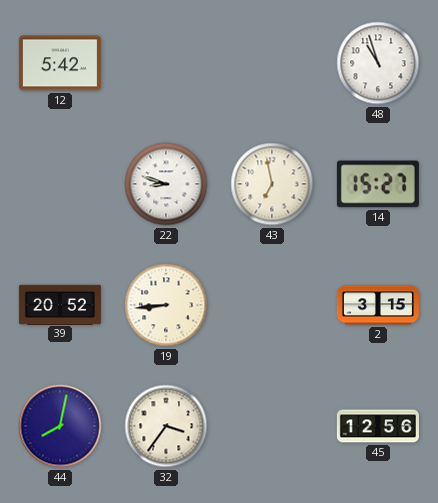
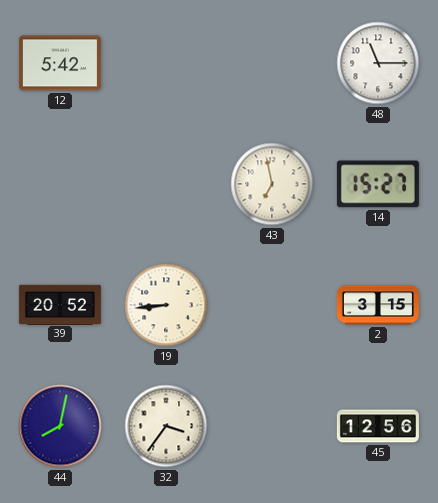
48: 10:57 -> 11:15 (378, 63)
22: 8:48 -> none (166, 184)
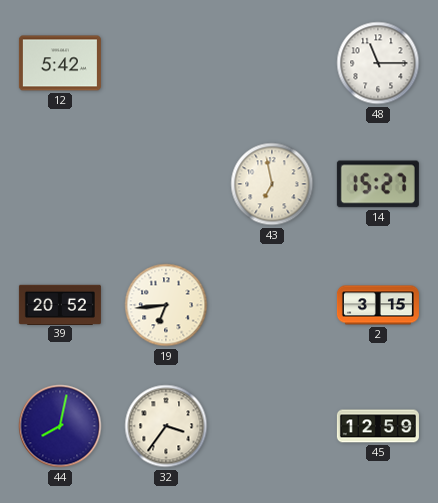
19: 8:44 -> 6:44 (166, 305)
45: 12:56 -> 12:59 (378, 426)
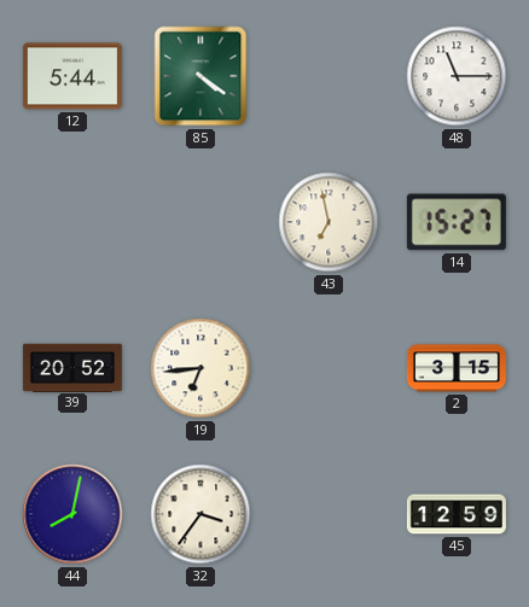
12: 5:42 -> 5:44 (72, 76)
85: none -> 4:21 (200, 76)
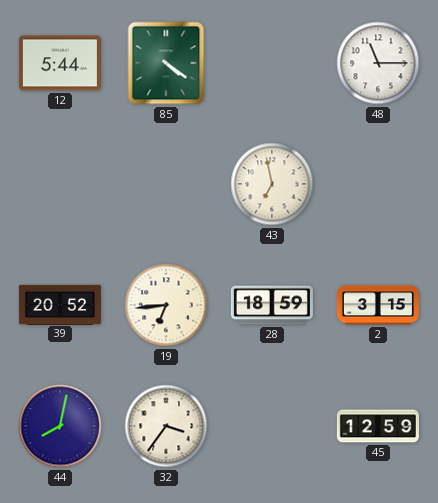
14: 15:27 -> none (457, 222)
28: none -> 18:59 (272, 305)
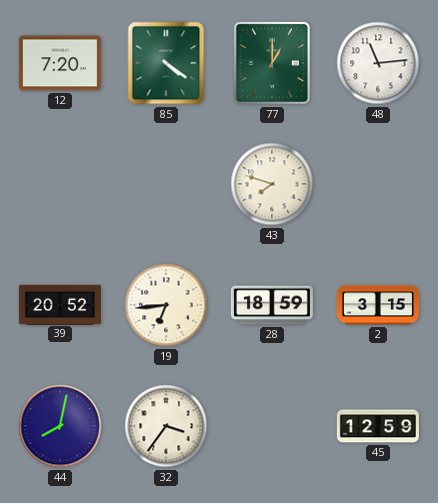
12: 5:44 -> 7:20 (60, 63)
77: none -> 1:00 (272, 63)
48: 11:15 -> 11:14 (378, 63)
43: 6:58 -> 7:48 (272, 184)
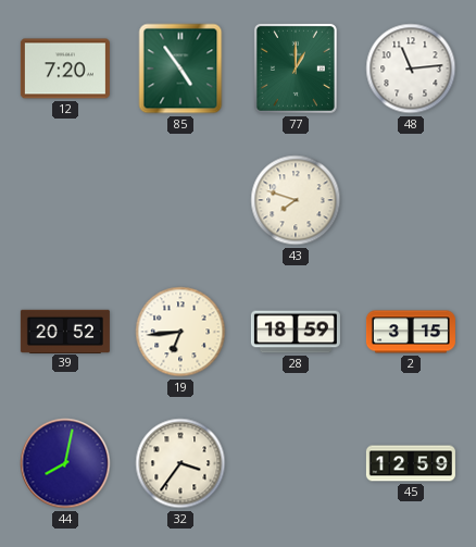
85: 4:21 -> 4:54 (180, 69)
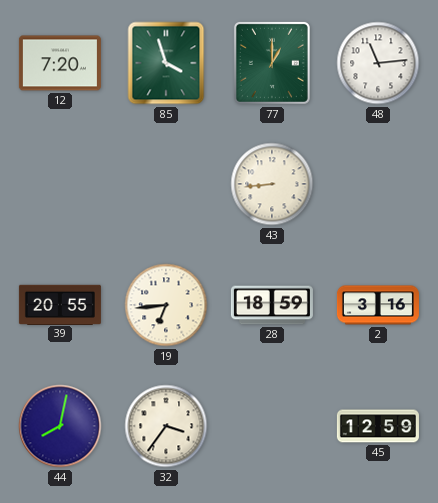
85: 4:54 -> 3:57 (166, 63)
43: 7:48 -> 8:44 (272, 184)
39: 20:52 -> 20:55 (60, 304)
2: 3:15 -> 3:16 (378, 305)
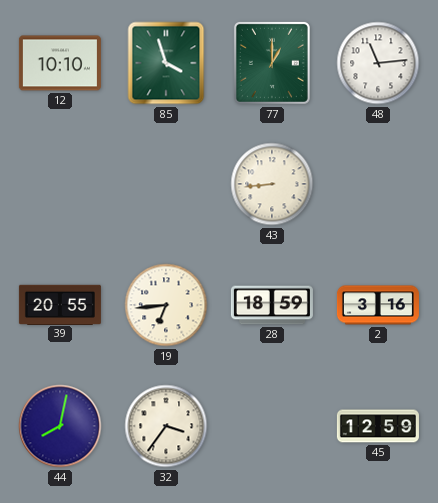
12: 7:20 -> 10:10 (60, 63)
